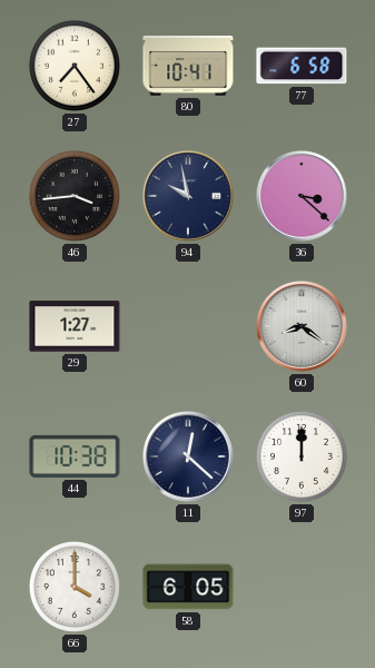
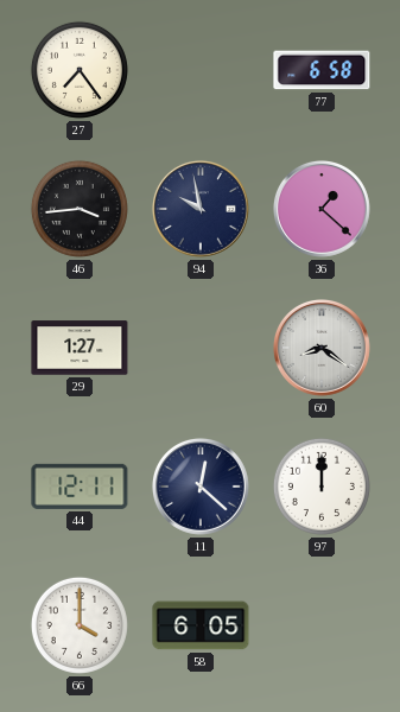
80: 10:41 -> none (188, 67)
36: 3:22 -> 1:22 (322, 209)
44: 10:38 -> 12:11 (80, 487)
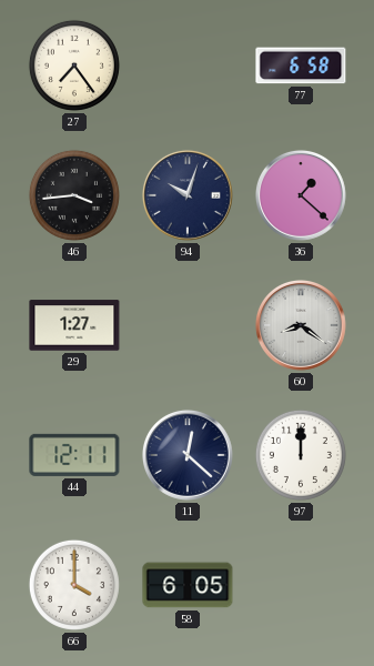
94: 9:58 -> 10:03 (188, 195)
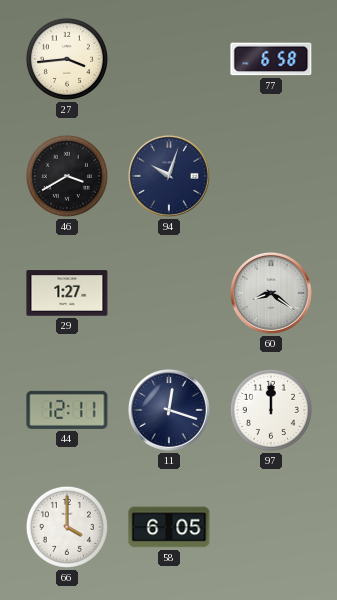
27: 7:24 -> 3:44 (67, 59)
46: 3:44 -> 3:40 (67, 176)
36: 1:22 -> none (301, 195)
11: 12:22 -> 12:18 (169, 410)
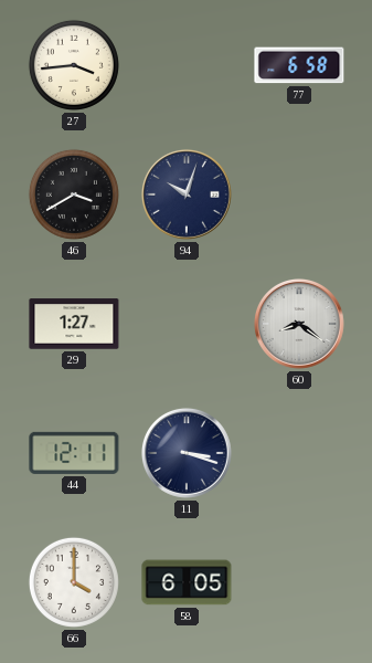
11: 12:18 -> 3:18 (187, 453)
97: 12:00 -> none (271, 410)
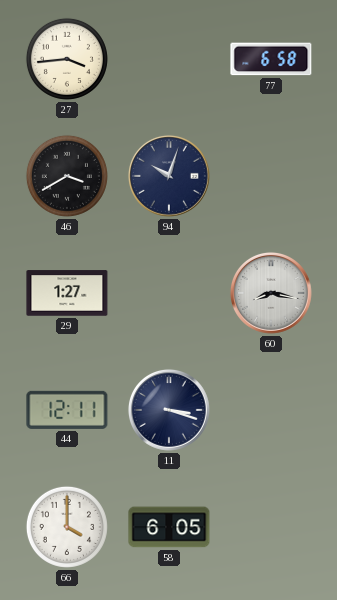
60: 8:21 -> 8:17 (271, 293)
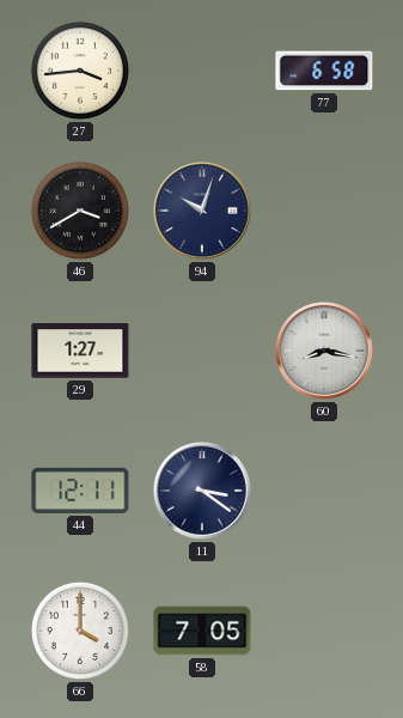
11: 3:18 -> 3:21 (202, 491)
58: 6:05 -> 7:05 (202, 631)
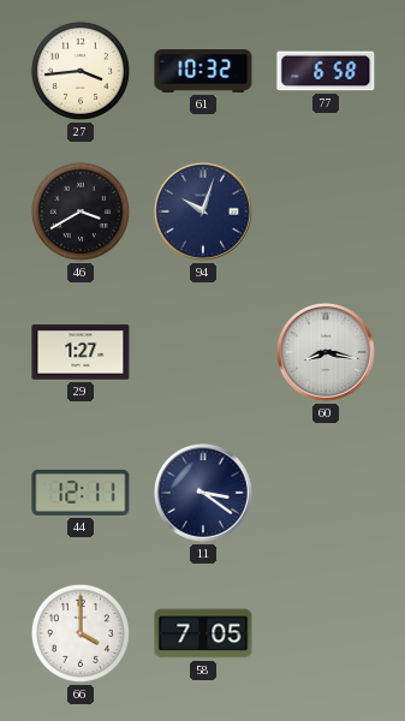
61: none -> 10:32 (203, 72)
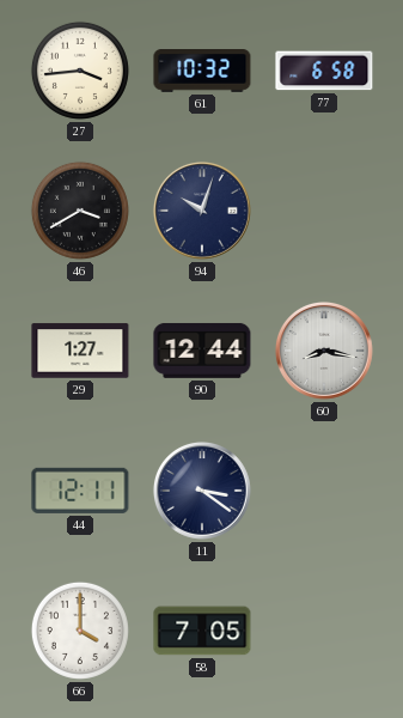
90: none -> 12:44 (202, 351)
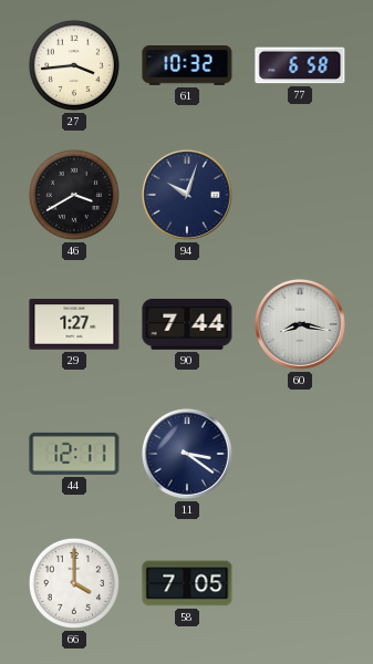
90: 12:44 -> 7:44 (187, 324)
